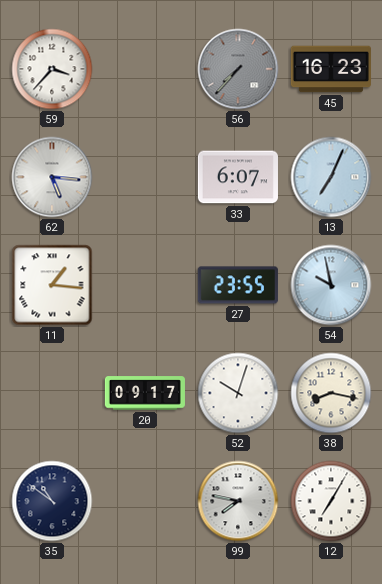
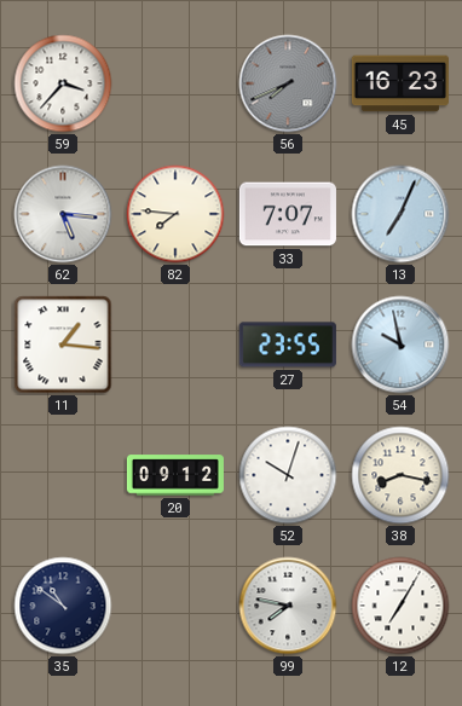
56: 7:37 -> 7:41 (288, 83)
82: none -> 7:46 (175, 214)
33: 6:07 -> 7:07 (288, 214)
20: 09:17 -> 09:12 (175, 475)
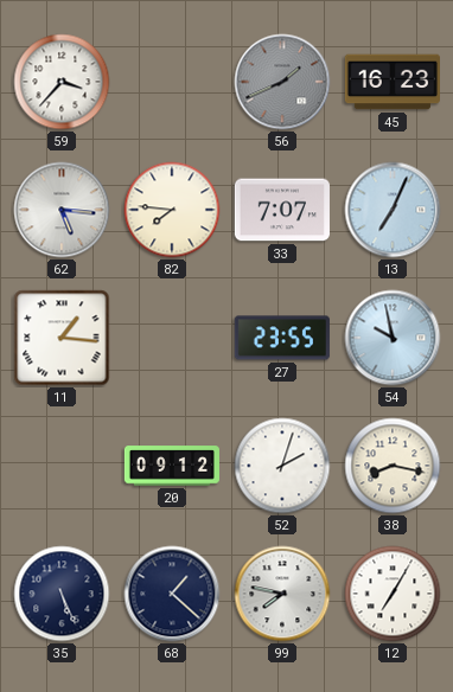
56: 7:41 -> 1:41 (282, 82)
52: 10:03 -> 2:03 (282, 466)
35: 10:51 -> 5:26 (62, 594)
68: none -> 1:22 (172, 594)
